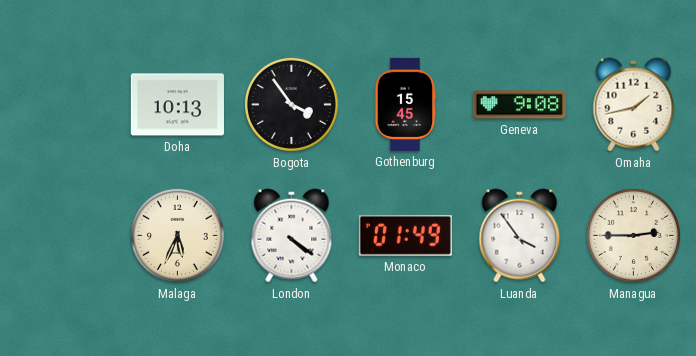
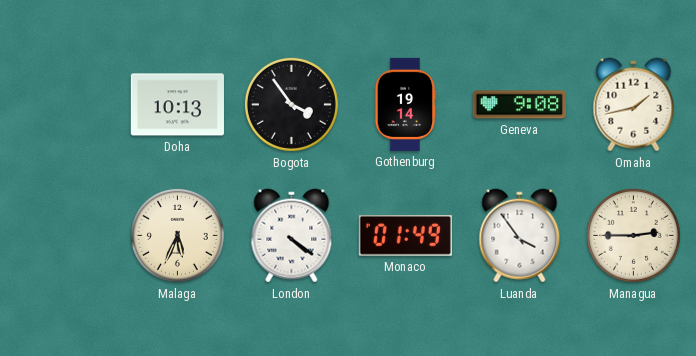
Gothenburg: 15:45 -> 19:14 (405, 104)
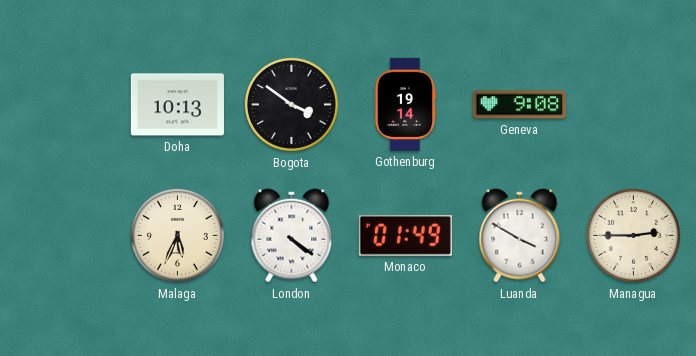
Bogota: 3:54 -> 3:51 (291, 104)
Omaha: 1:43 -> none (634, 105)
Luanda: 3:54 -> 3:50 (520, 236)
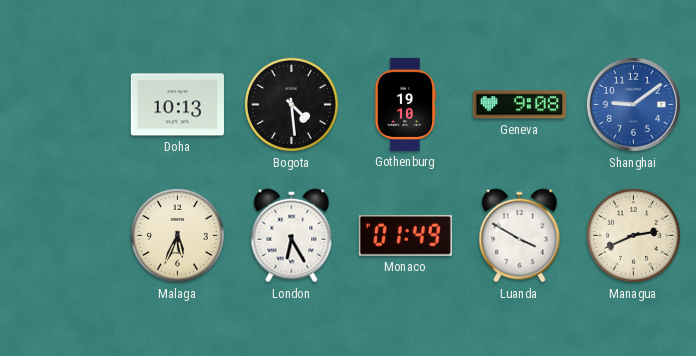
Bogota: 3:51 -> 4:29 (291, 104)
Gothenburg: 19:14 -> 19:10 (405, 104)
Shanghai: none -> 9:09 (633, 104)
London: 4:21 -> 6:25 (292, 236)
Managua: 2:45 -> 2:41 (633, 235)
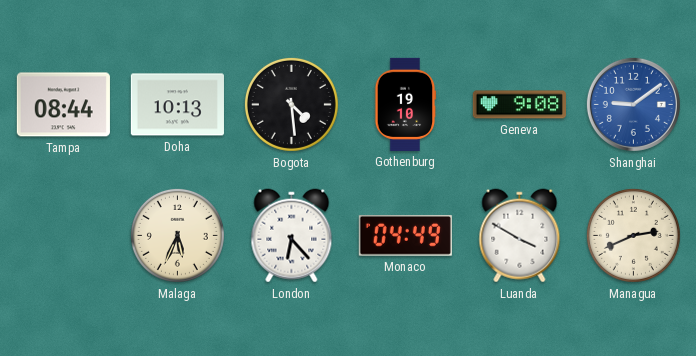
Tampa: none -> 08:44 (63, 105)
London: 6:25 -> 6:23 (292, 236)
Monaco: 01:49 -> 04:49 (405, 236)
